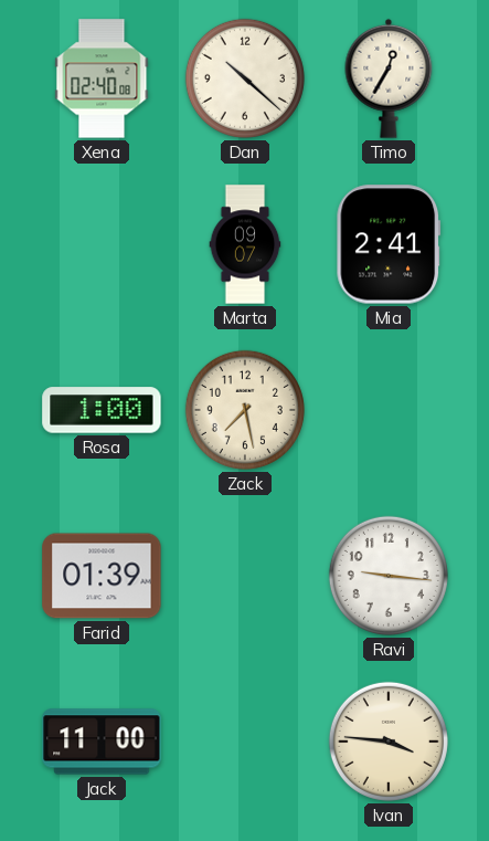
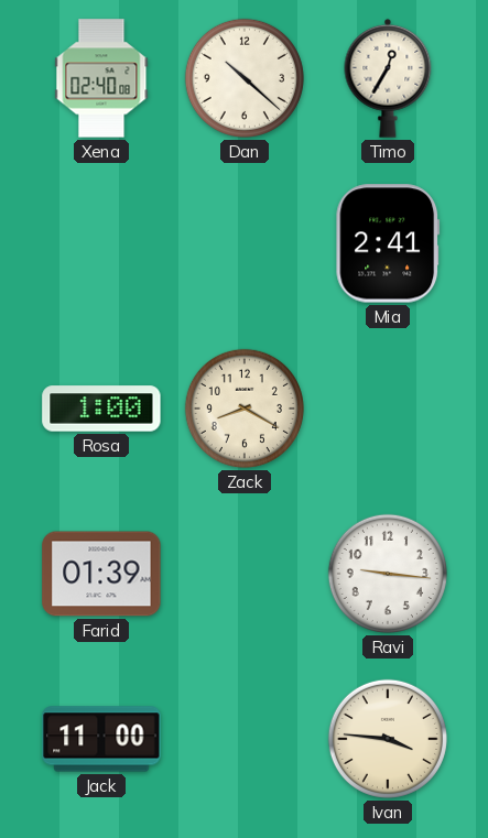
Marta: 09:07 -> none (245, 244)
Zack: 7:28 -> 8:20 (245, 409)
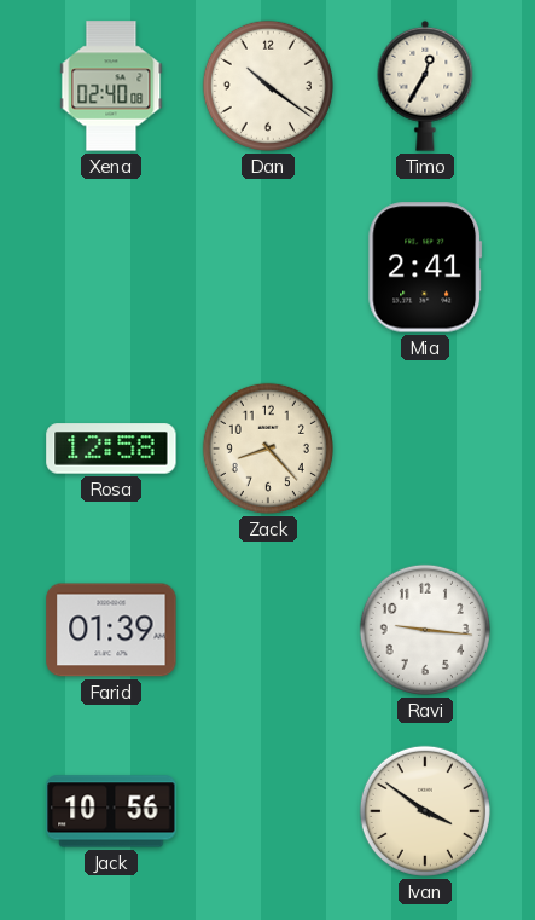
Dan: 10:22 -> 10:21 (268, 86)
Rosa: 1:00 -> 12:58 (111, 449)
Zack: 8:20 -> 8:23 (268, 449)
Jack: 11:00 -> 10:56 (111, 811)
Ivan: 3:46 -> 3:51 (425, 811)
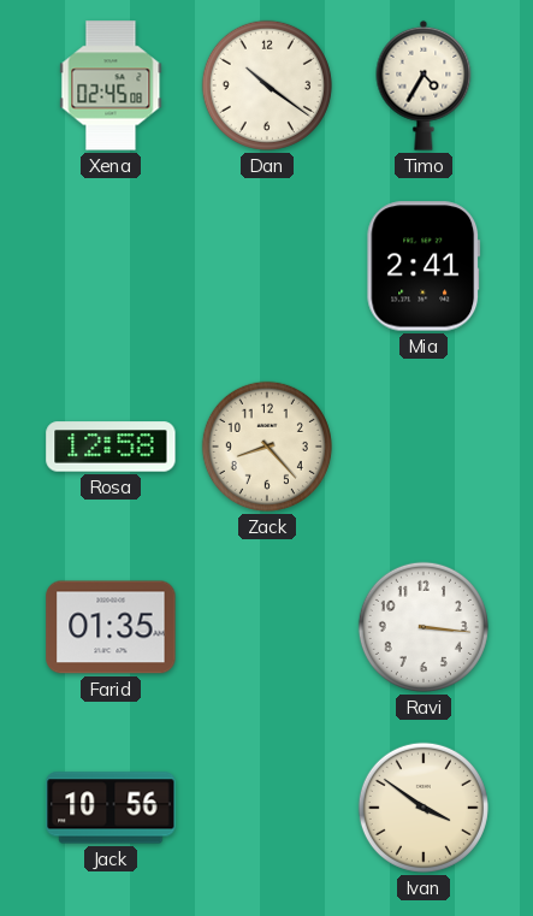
Xena: 02:40 -> 02:45 (111, 85)
Timo: 12:35 -> 4:35 (424, 85)
Farid: 01:39 -> 01:35 (111, 627)
Ravi: 9:16 -> 3:16 (424, 627)
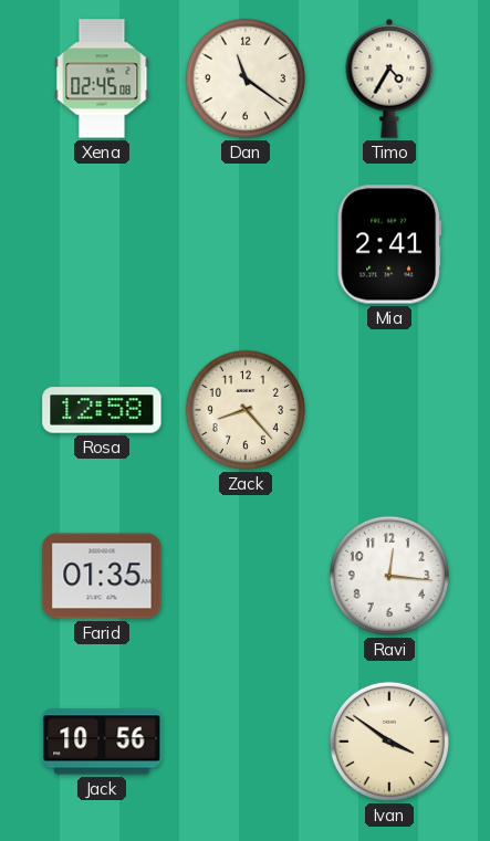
Dan: 10:21 -> 11:21 (246, 78)
Ravi: 3:16 -> 12:16 (389, 576)
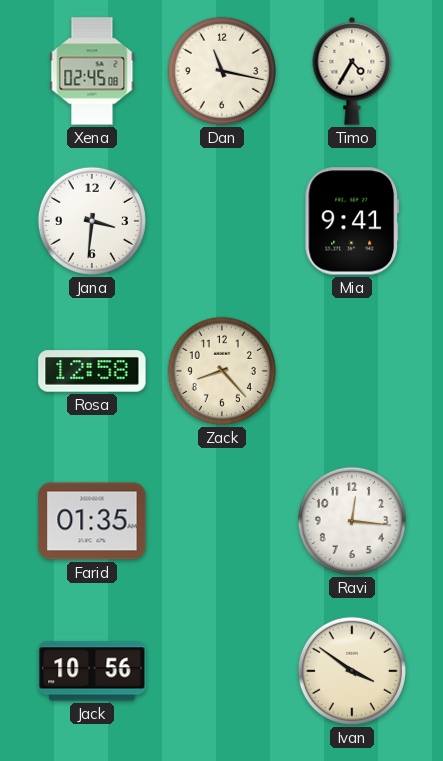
Dan: 11:21 -> 11:17 (222, 71)
Jana: none -> 3:31 (92, 221)
Mia: 2:41 -> 9:41 (352, 221)
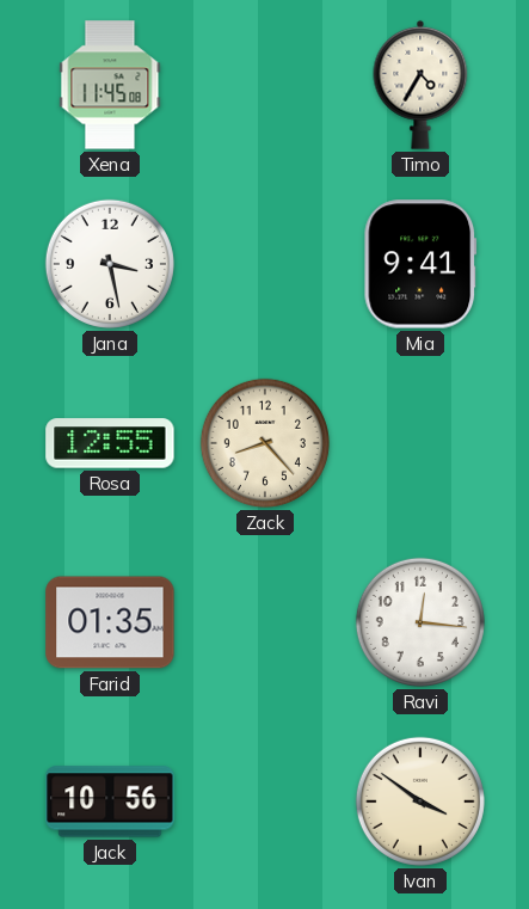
Xena: 02:45 -> 11:45 (110, 85)
Dan: 11:17 -> none (222, 71)
Jana: 3:31 -> 3:28 (110, 264)
Rosa: 12:58 -> 12:55 (110, 443)
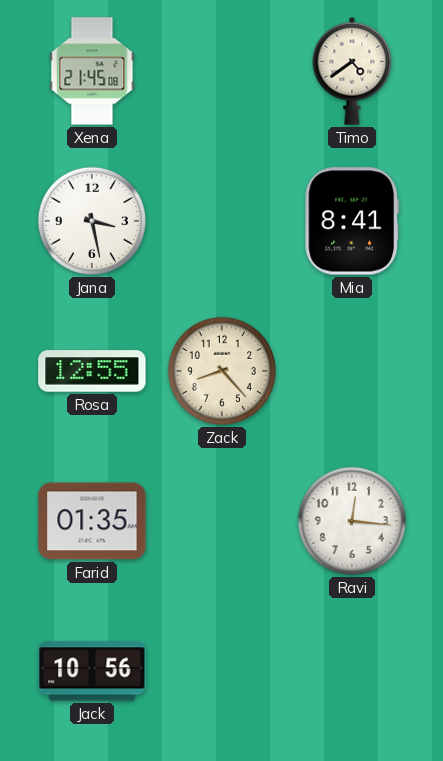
Xena: 11:45 -> 21:45 (92, 71)
Timo: 4:35 -> 4:39 (352, 71)
Mia: 9:41 -> 8:41 (352, 221)
Ivan: 3:51 -> none (420, 801)
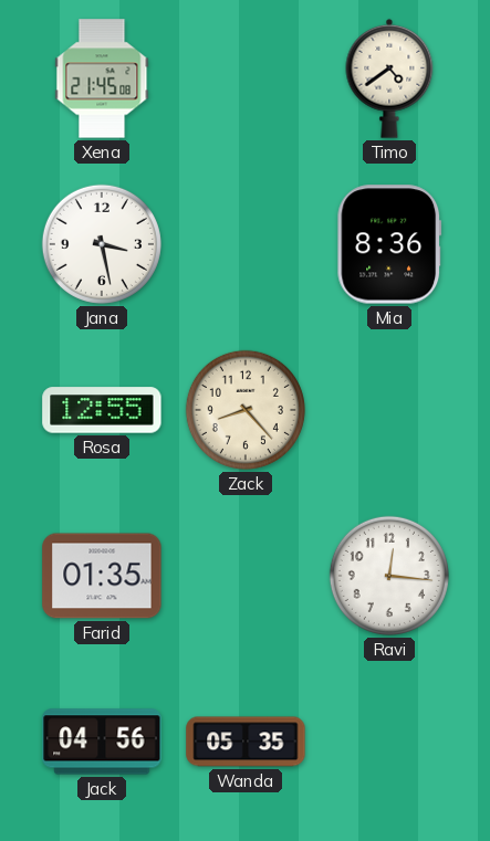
Mia: 8:41 -> 8:36 (389, 244)
Jack: 10:56 -> 04:56 (102, 742)
Wanda: none -> 05:35 (246, 742)
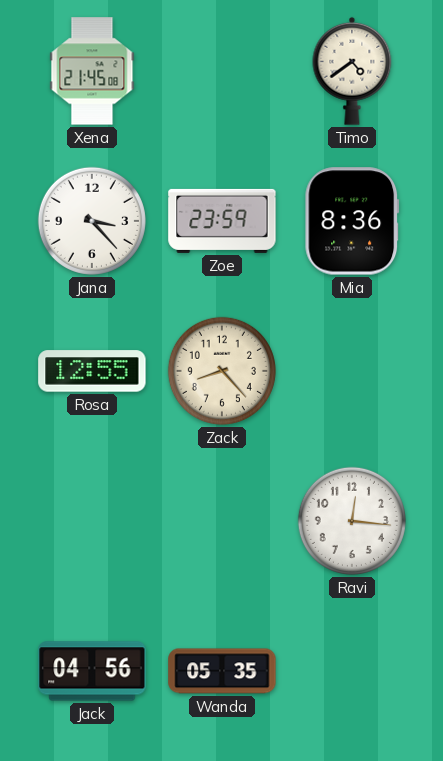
Jana: 3:28 -> 3:23 (92, 221)
Zoe: none -> 23:59 (222, 221)
Farid: 01:35 -> none (102, 576)
